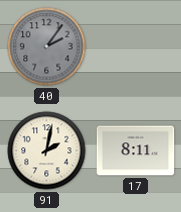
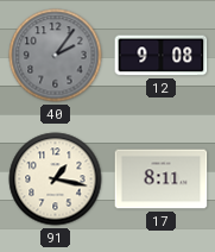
12: none -> 9:08 (162, 56)
91: 2:02 -> 1:17 (56, 179)
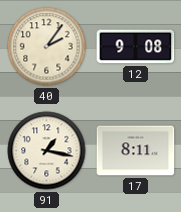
40 dial: grey -> cream (47, 47)
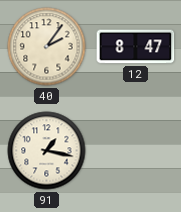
12: 9:08 -> 8:47 (136, 47)
17: 8:11 -> none (136, 151)
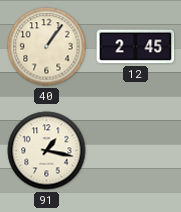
40: 2:06 -> 1:06 (47, 47)
12: 8:47 -> 2:45 (136, 47)
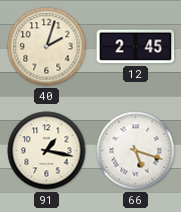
40: 1:06 -> 2:03 (47, 47)
66: none -> 5:18 (136, 151)
